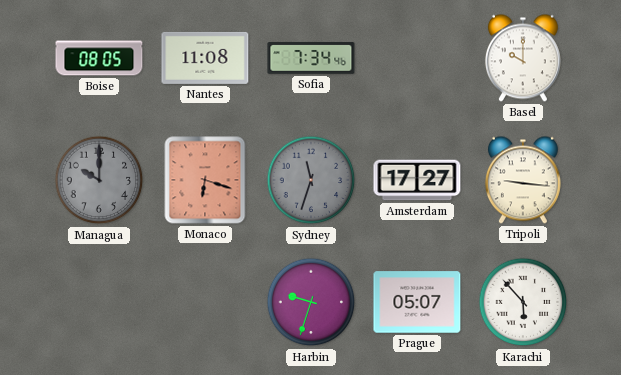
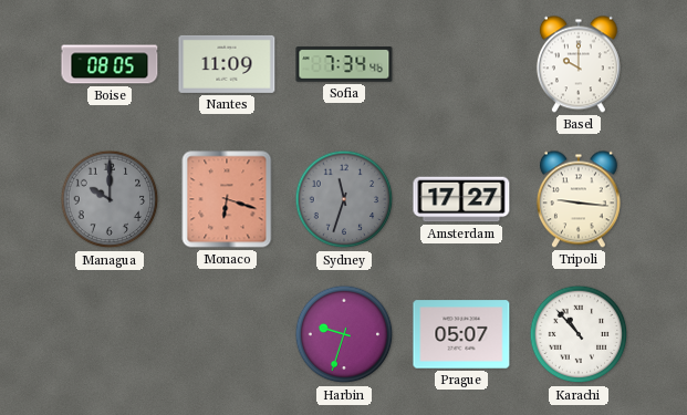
Nantes: 11:08 -> 11:09 (227, 64)
Karachi: 5:53 -> 10:53 (579, 334)
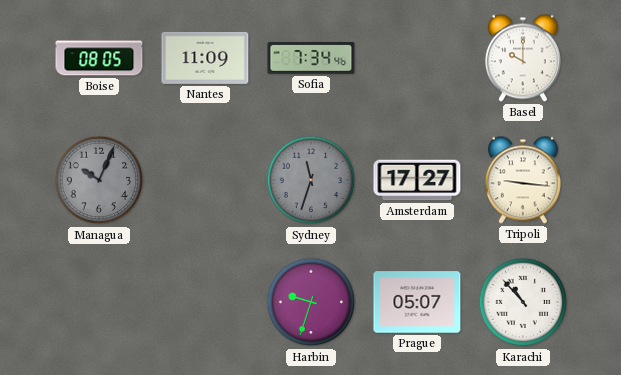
Managua: 10:00 -> 10:04 (99, 180)
Monaco: 6:18 -> none (227, 199)
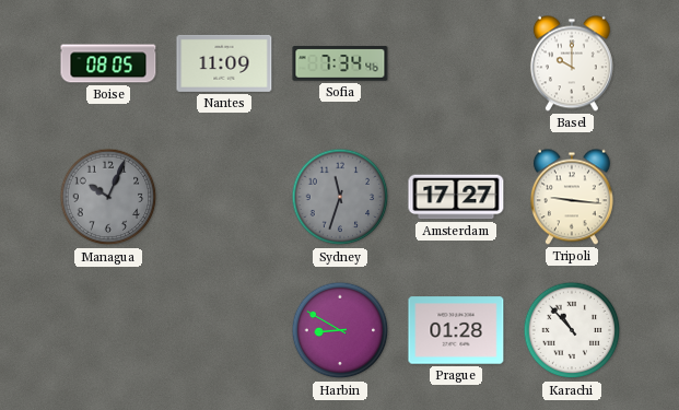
Harbin: 9:33 -> 8:50 (340, 330)
Prague: 05:07 -> 01:28 (456, 330)
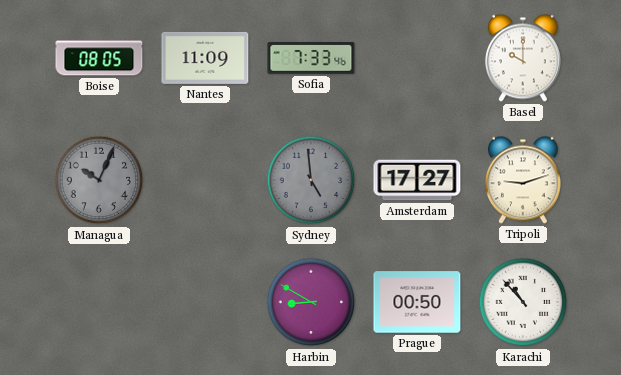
Sofia: 7:34 -> 7:33 (311, 58)
Sydney: 11:33 -> 4:59 (311, 180)
Tripoli: 9:16 -> 9:12 (523, 180)
Prague: 01:28 -> 00:50 (417, 302)
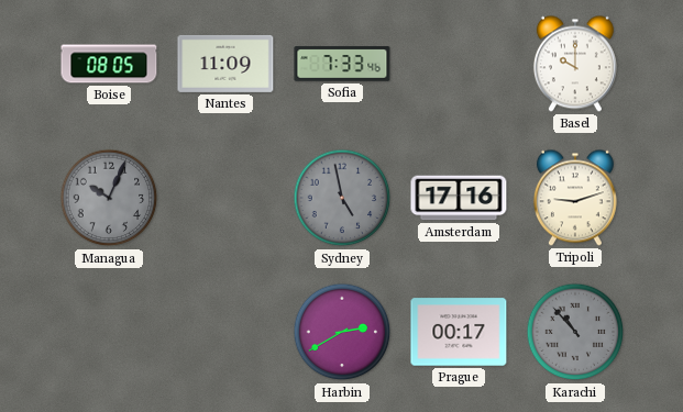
Sydney: 4:59 -> 4:58 (342, 198)
Amsterdam: 17:27 -> 17:16 (459, 198)
Harbin: 8:50 -> 2:40 (342, 332)
Prague: 00:50 -> 00:17 (459, 332)
Karachi dial: white -> grey (575, 332)
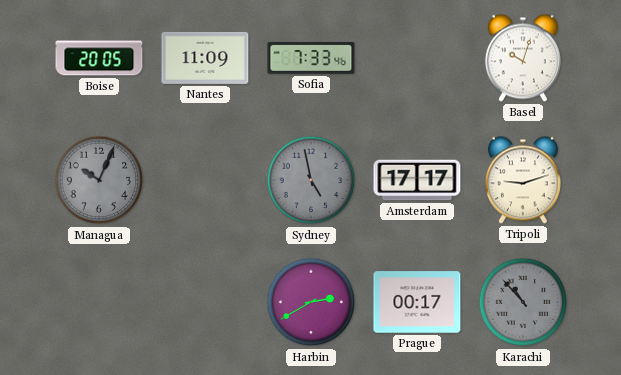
Boise: 08:05 -> 20:05 (99, 58)
Basel: 10:00 -> 10:03 (523, 58)
Amsterdam: 17:16 -> 17:17 (417, 180)
